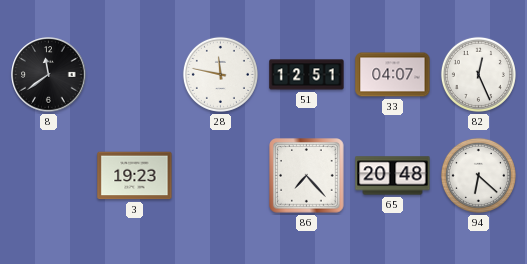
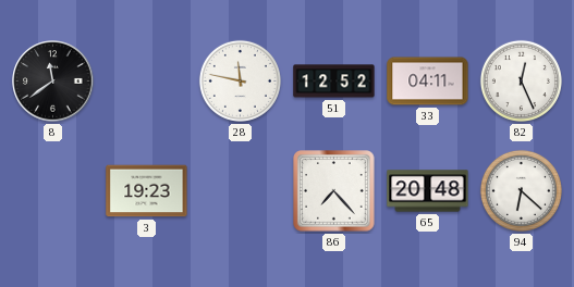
51: 12:51 -> 12:52 (334, 82)
33: 04:07 -> 04:11 (428, 82)
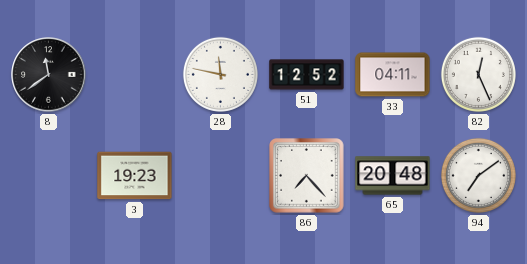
94: 6:22 -> 7:09 (478, 175)
